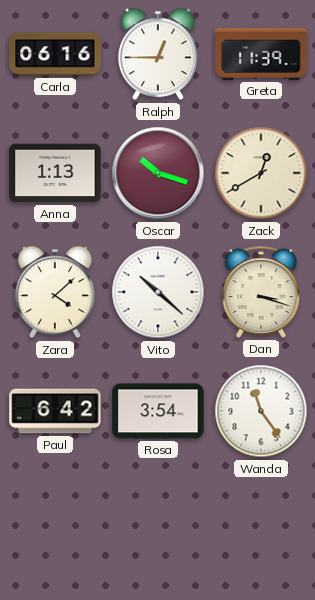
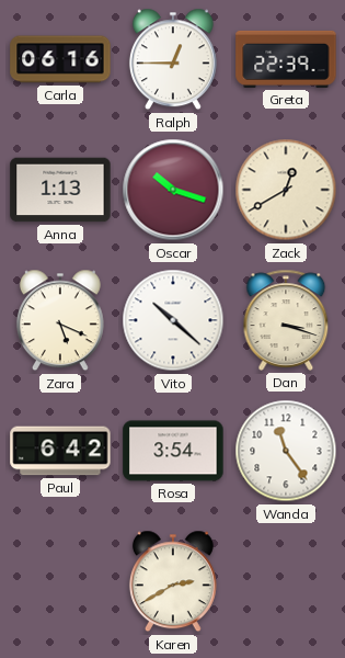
Greta: 11:39 -> 22:39 (286, 59)
Zara: 4:08 -> 5:19 (60, 320)
Karen: none -> 2:40 (173, 581)
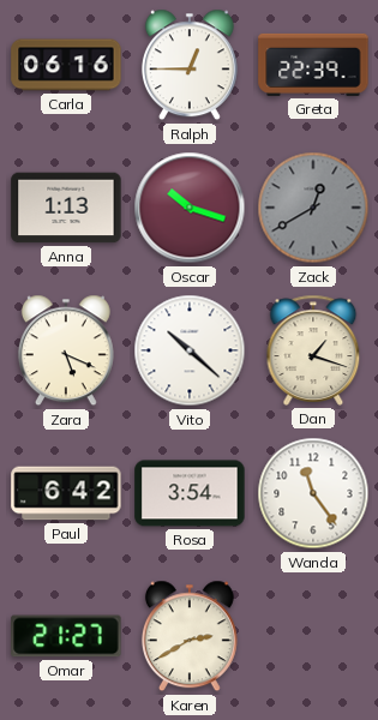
Zack dial: cream -> grey (313, 208)
Dan: 3:18 -> 1:18 (313, 350)
Omar: none -> 21:27 (66, 636)
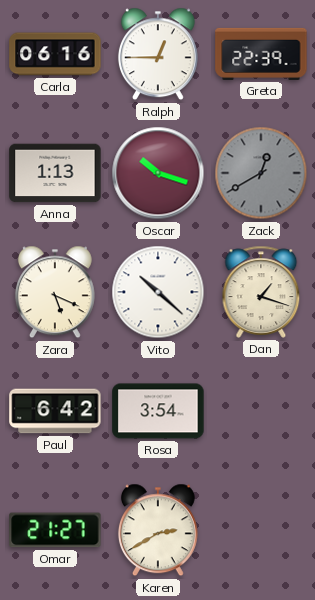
Wanda: 11:24 -> none (313, 493)
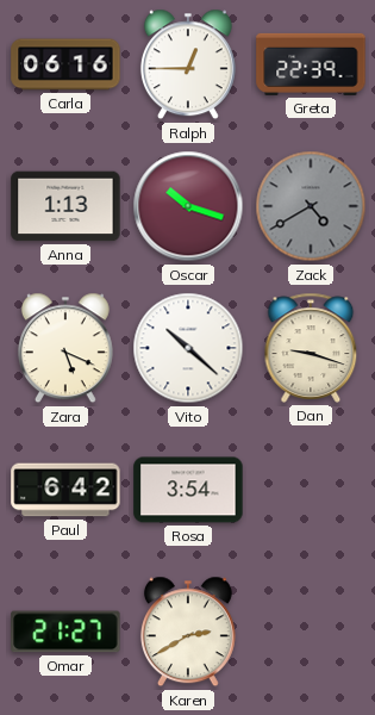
Zack: 12:40 -> 4:40 (311, 206)
Dan: 1:18 -> 9:18 (311, 348)
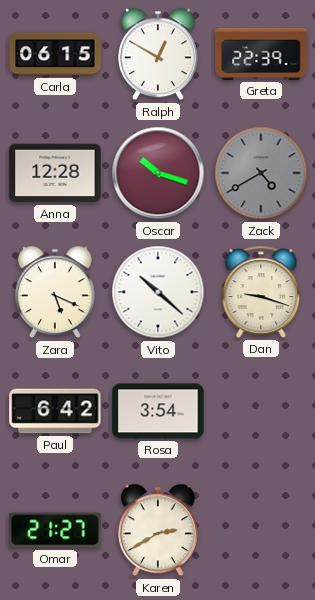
Carla: 06:16 -> 06:15 (55, 54)
Ralph: 12:45 -> 12:50 (158, 54)
Anna: 1:13 -> 12:28 (55, 173)
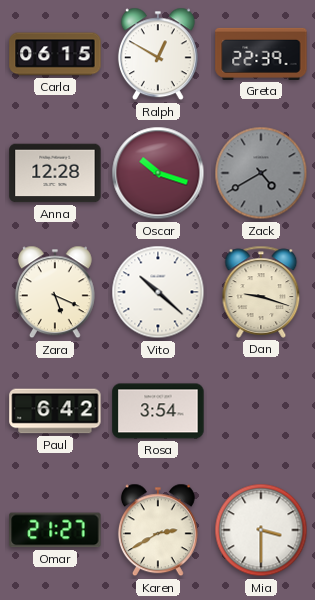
Mia: none -> 3:30 (261, 530)
